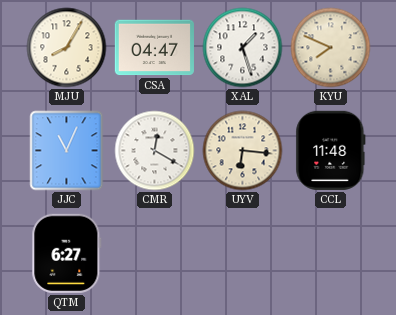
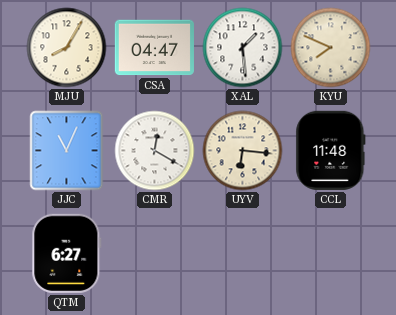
XAL: 1:27 -> 1:29 (243, 48)
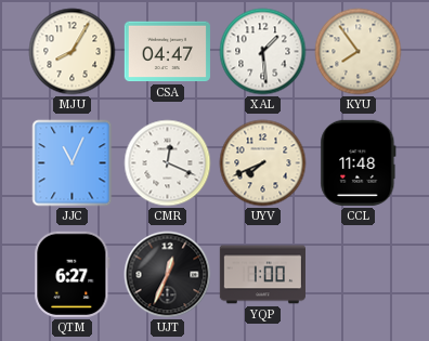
KYU: 7:49 -> 7:54 (359, 52)
CMR: 12:20 -> 12:19 (168, 163)
UYV: 6:16 -> 7:41 (263, 163)
UJT: none -> 12:34 (168, 275)
YQP: none -> 1:00 (262, 275)
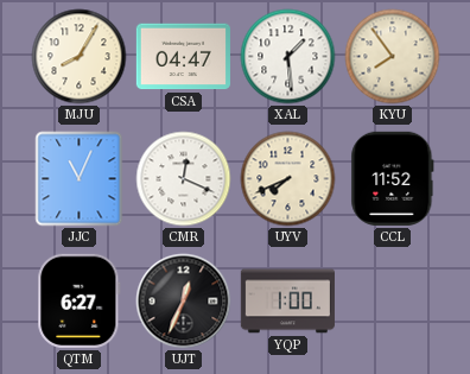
CCL: 11:48 -> 11:52 (393, 178)
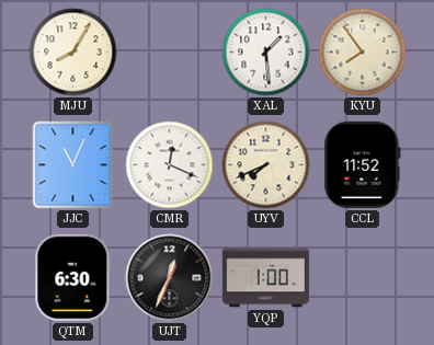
CSA: 04:47 -> none (183, 57)
QTM: 6:27 -> 6:30 (73, 277)
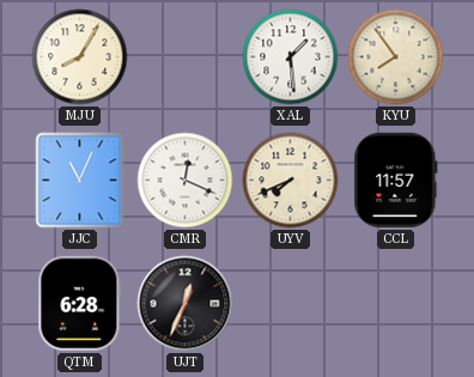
CCL: 11:52 -> 11:57 (396, 180)
QTM: 6:30 -> 6:28 (80, 303)
YQP: 1:00 -> none (265, 278)
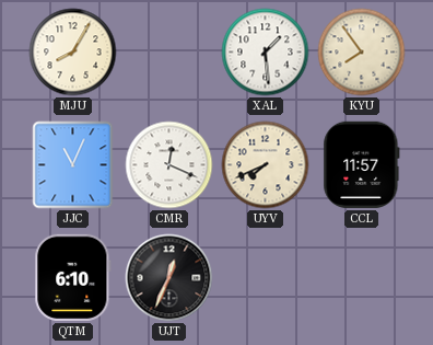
QTM: 6:28 -> 6:10 (73, 277)
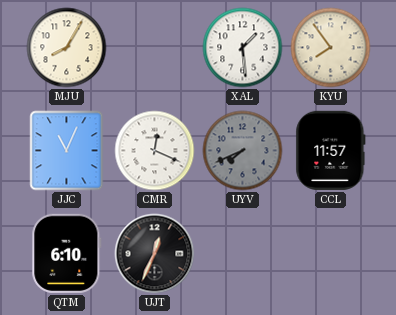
UYV dial: cream -> grey (243, 151)
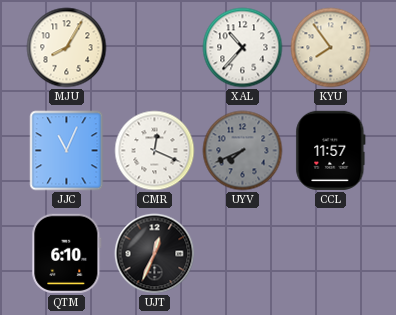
XAL: 1:29 -> 10:37 (243, 48)
